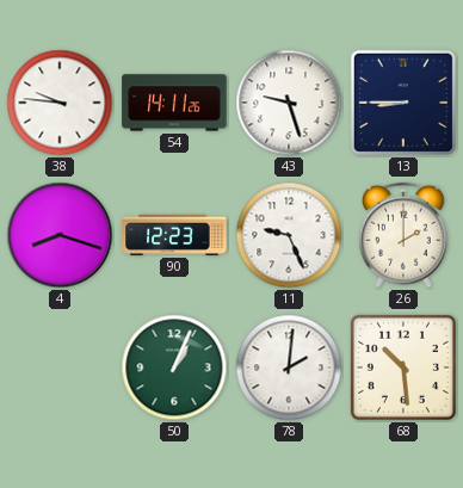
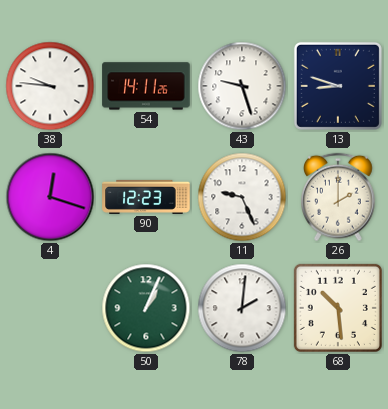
13: 8:45 -> 8:48 (338, 86)
4: 8:18 -> 12:18 (50, 197)
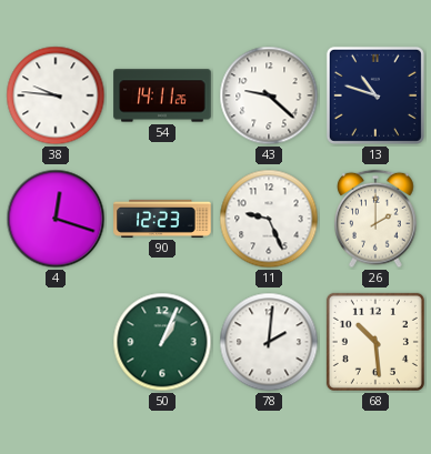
43: 9:27 -> 9:22 (269, 95)
13: 8:48 -> 10:48 (375, 95)
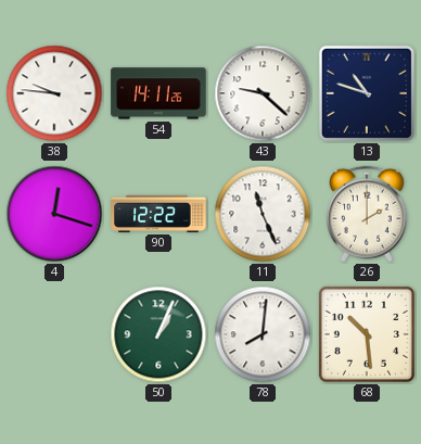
90: 12:23 -> 12:22 (158, 214)
11: 9:26 -> 11:26 (263, 214)
78: 2:01 -> 8:01 (263, 334)
